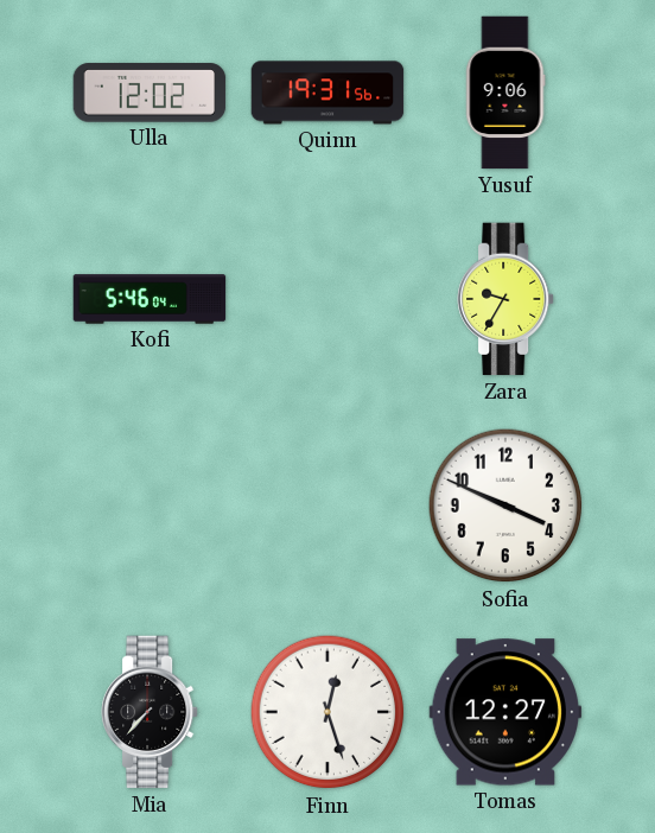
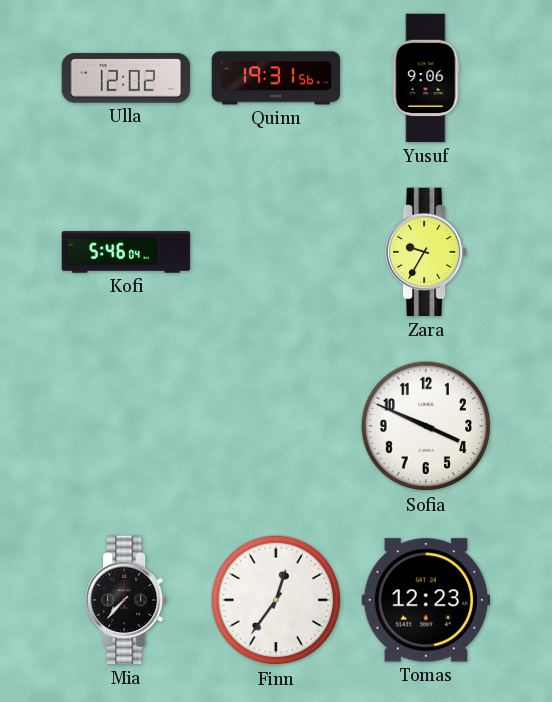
Finn: 12:27 -> 12:36 (276, 600)
Tomas: 12:27 -> 12:23 (426, 600)
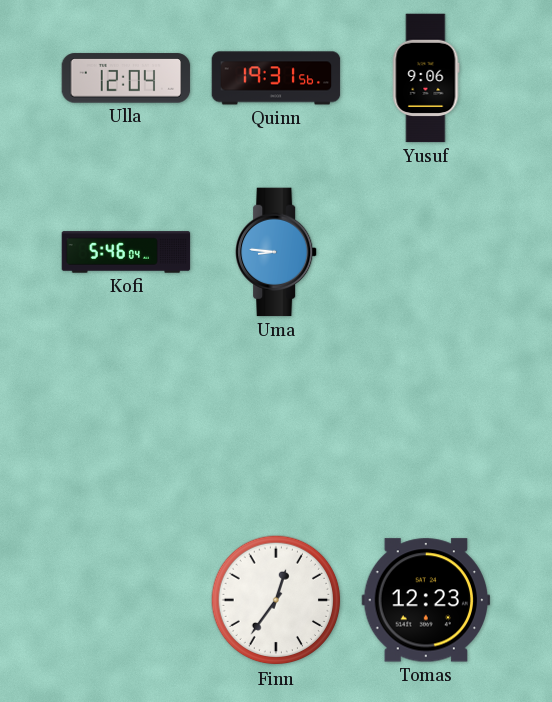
Ulla: 12:02 -> 12:04 (126, 78)
Uma: none -> 8:46 (277, 252)
Zara: 9:35 -> none (427, 252)
Sofia: 3:49 -> none (426, 426)
Mia: 7:37 -> none (127, 600)
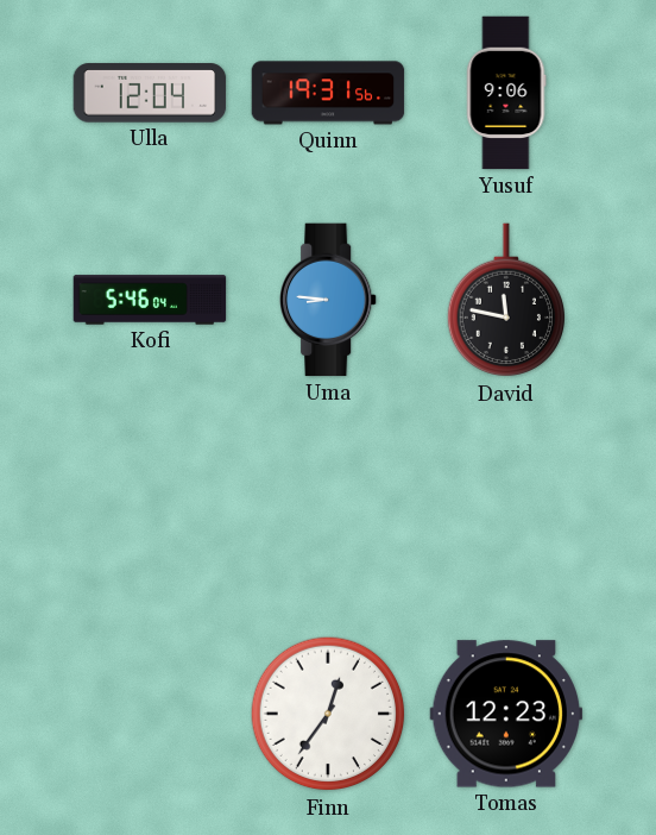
David: none -> 11:47 (505, 301)
